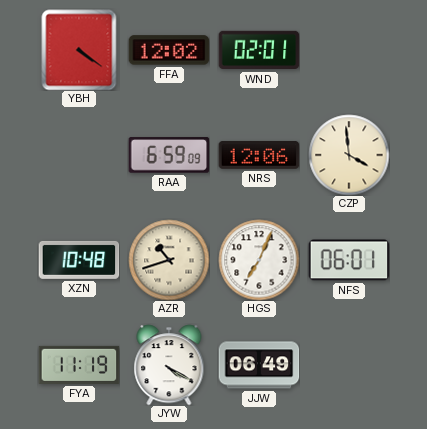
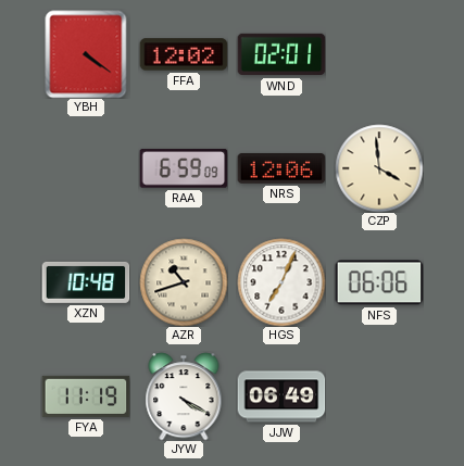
NFS: 06:01 -> 06:06 (379, 282)
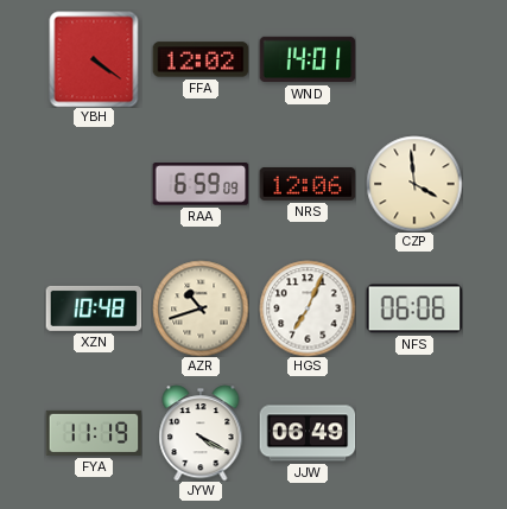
WND: 02:01 -> 14:01 (308, 59)
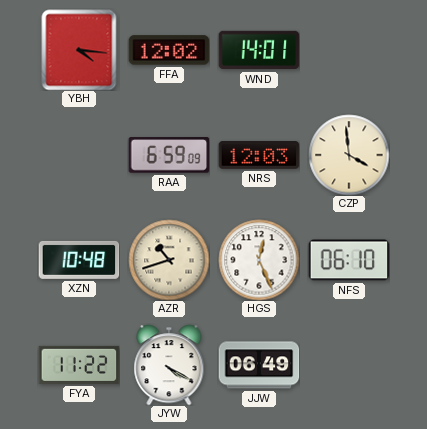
YBH: 4:21 -> 4:16 (79, 50)
NRS: 12:06 -> 12:03 (259, 155)
HGS: 7:04 -> 12:26 (259, 260)
NFS: 06:06 -> 06:10 (349, 260)
FYA: 11:19 -> 11:22 (79, 365)
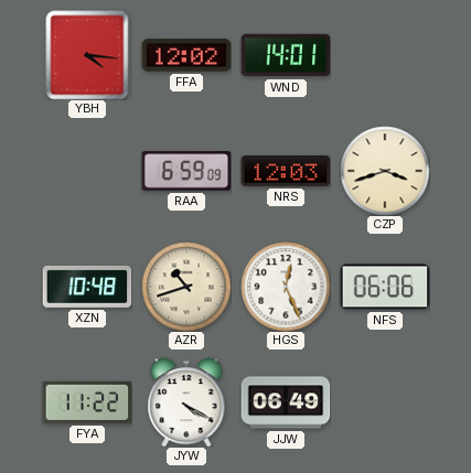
CZP: 3:59 -> 3:42 (385, 171)
NFS: 06:10 -> 06:06 (385, 287)
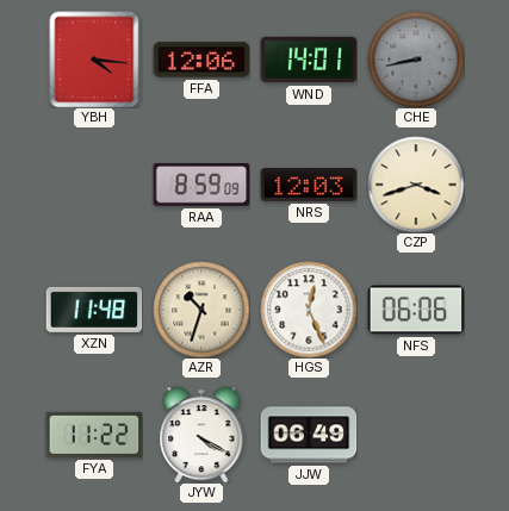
FFA: 12:02 -> 12:06 (201, 60)
CHE: none -> 8:43 (416, 60)
RAA: 6:59 -> 8:59 (201, 185)
XZN: 10:48 -> 11:48 (94, 310)
AZR: 10:42 -> 10:33 (201, 310)
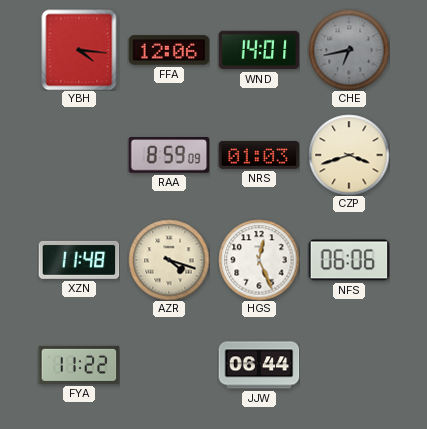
CHE: 8:43 -> 6:43 (349, 50)
NRS: 12:03 -> 01:03 (259, 155)
AZR: 10:33 -> 4:18 (169, 260)
JYW: 4:20 -> none (201, 435)
JJW: 06:49 -> 06:44 (259, 365)
